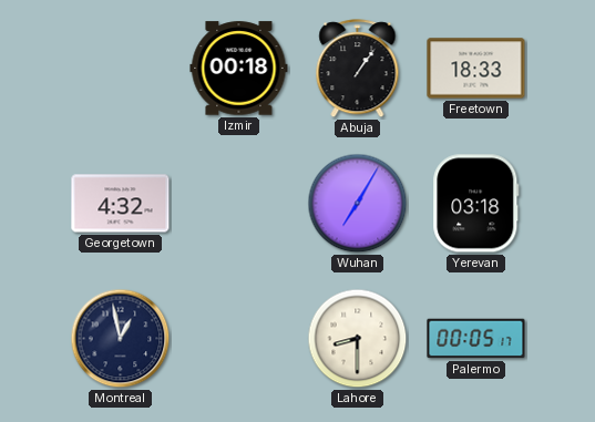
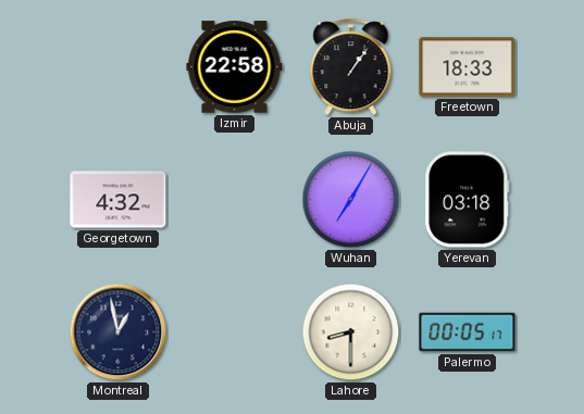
Izmir: 00:18 -> 22:58 (235, 67)
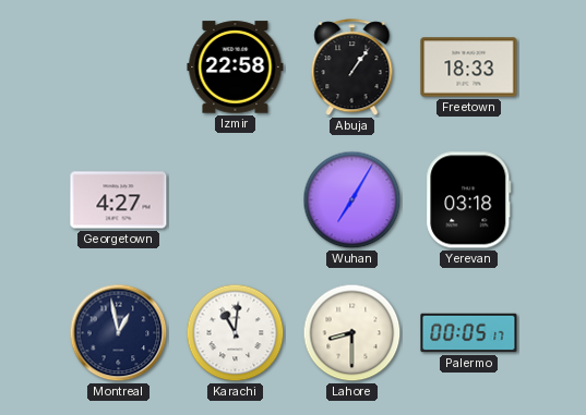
Georgetown: 4:32 -> 4:27 (119, 200)
Karachi: none -> 11:01 (236, 333)
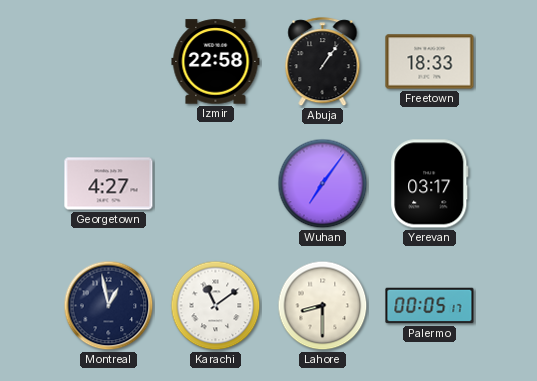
Wuhan: 7:05 -> 7:06 (323, 184)
Yerevan: 03:18 -> 03:17 (430, 184)
Karachi: 11:01 -> 11:09 (216, 306)
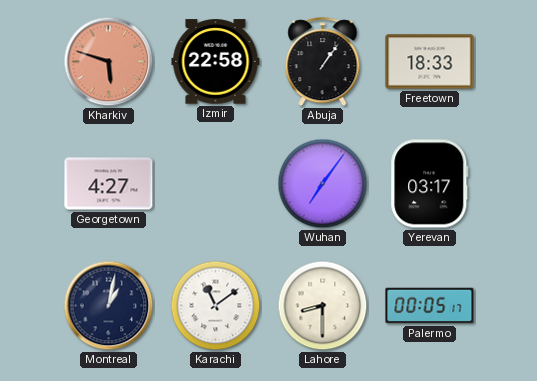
Kharkiv: none -> 5:48 (109, 62)
Montreal: 12:58 -> 1:02 (109, 306)
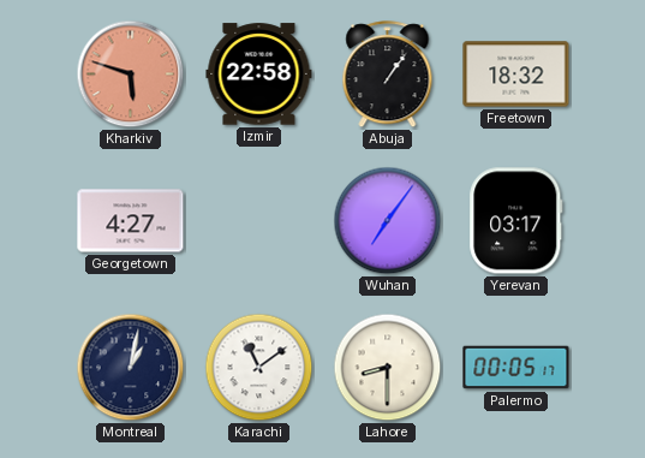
Freetown: 18:33 -> 18:32 (516, 75)
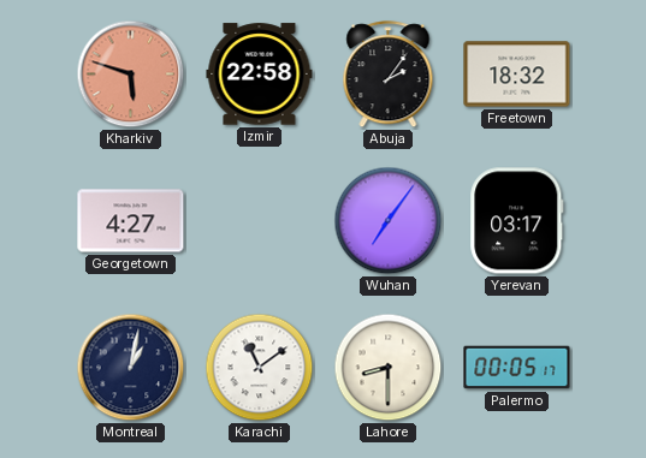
Abuja: 1:06 -> 2:06 (389, 75)
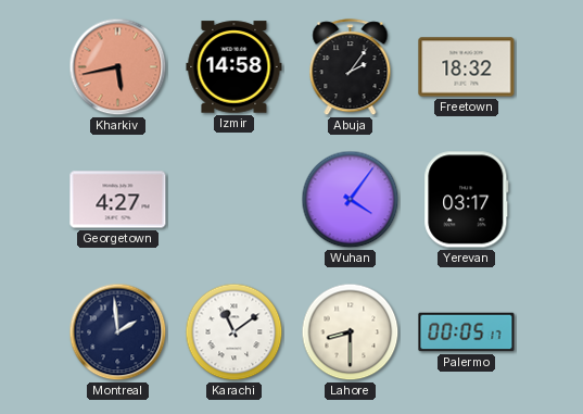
Kharkiv: 5:48 -> 5:43 (118, 67)
Izmir: 22:58 -> 14:58 (235, 67)
Wuhan: 7:06 -> 4:06 (351, 200)
Montreal: 1:02 -> 1:59 (118, 333)
